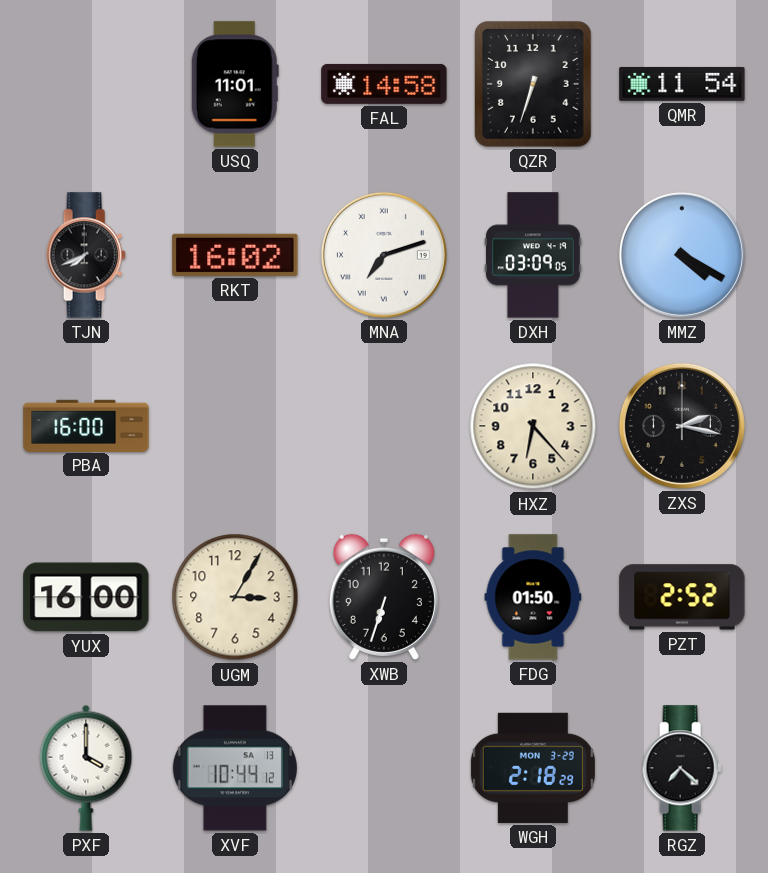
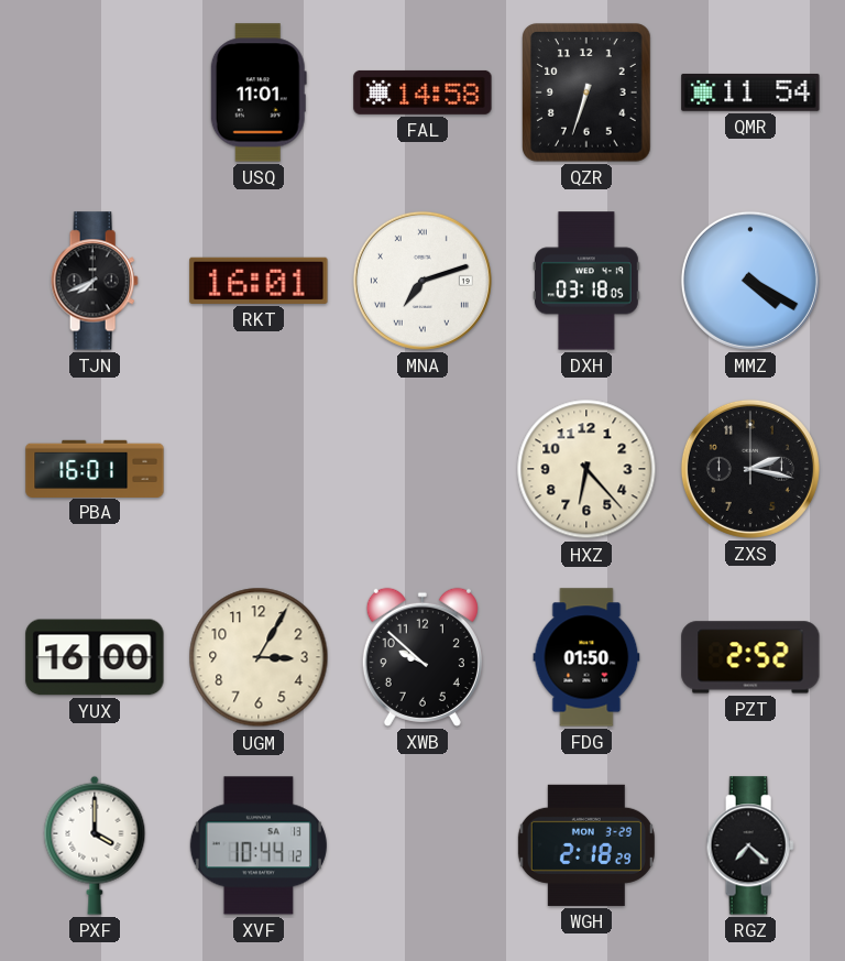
RKT: 16:02 -> 16:01 (259, 281)
DXH: 03:09 -> 03:18 (586, 281)
PBA: 16:00 -> 16:01 (95, 468)
XWB: 6:33 -> 9:52 (422, 657)
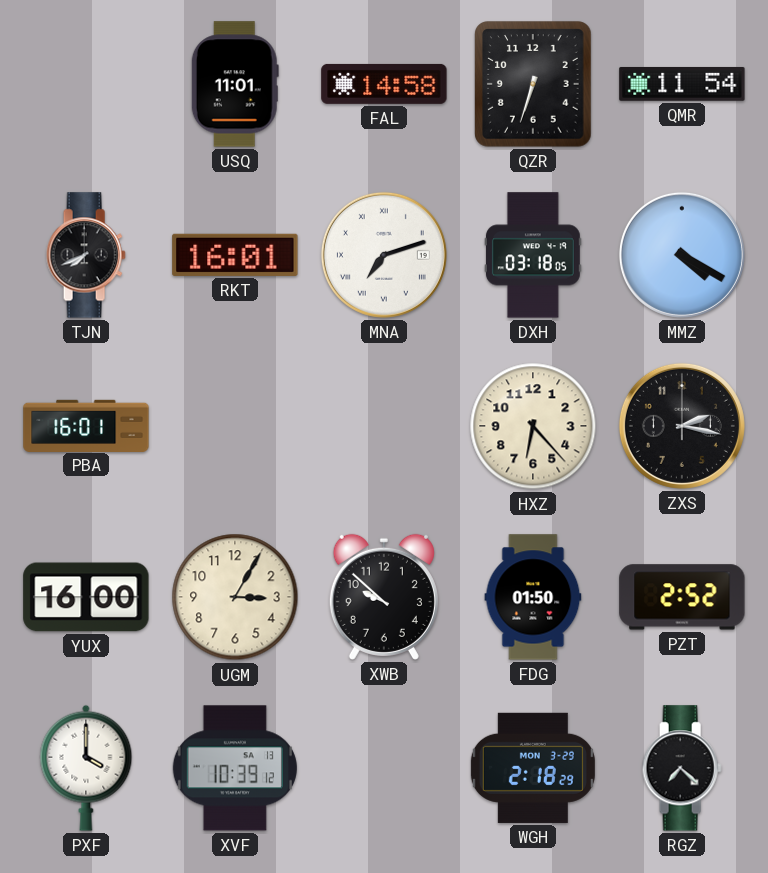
XVF: 10:44 -> 10:39 (235, 768)
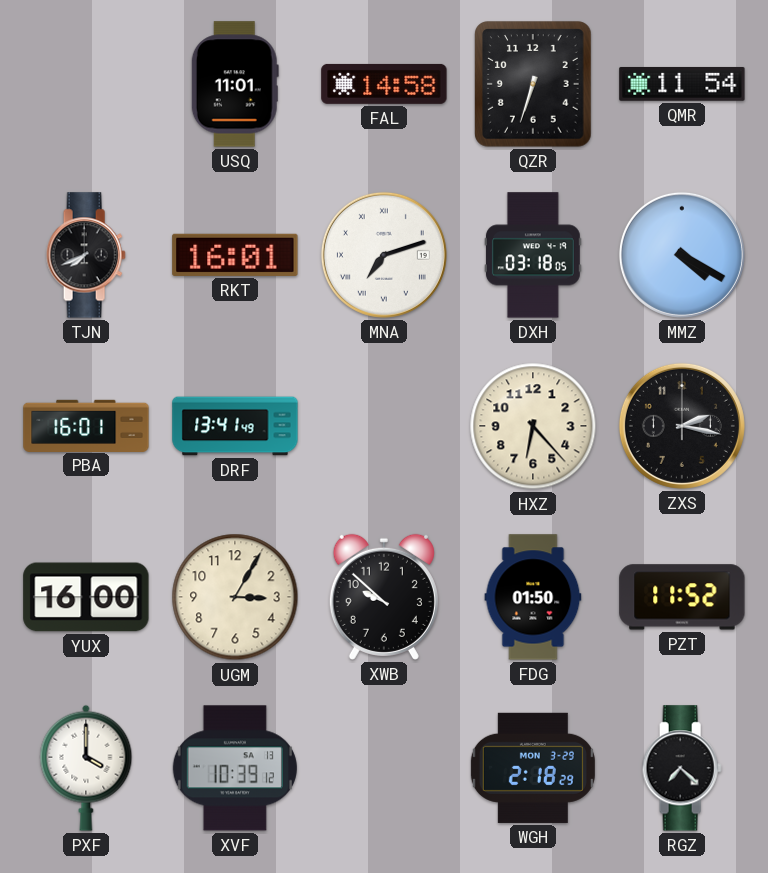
DRF: none -> 13:41 (235, 426)
PZT: 2:52 -> 11:52 (682, 597)
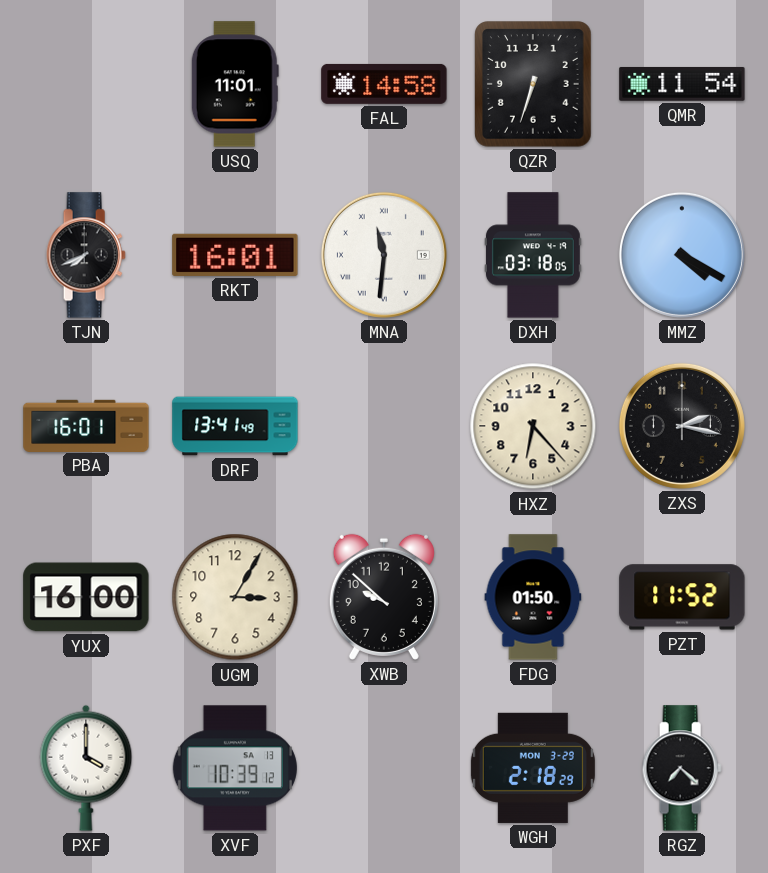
MNA: 7:12 -> 11:31 (384, 255)
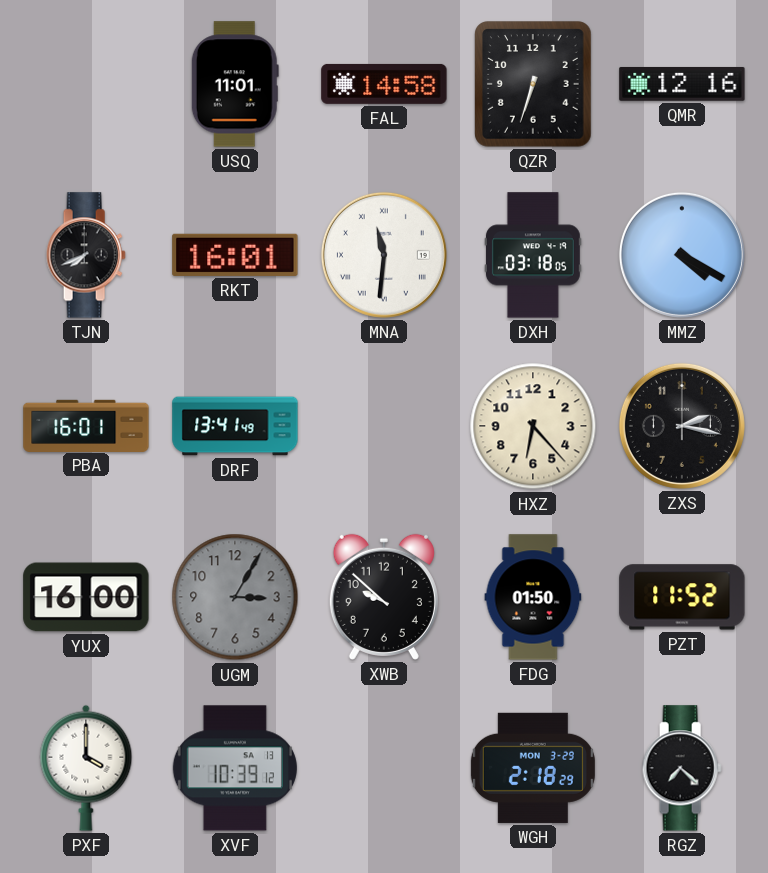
QMR: 11:54 -> 12:16 (682, 84)
UGM dial: cream -> grey (235, 597)
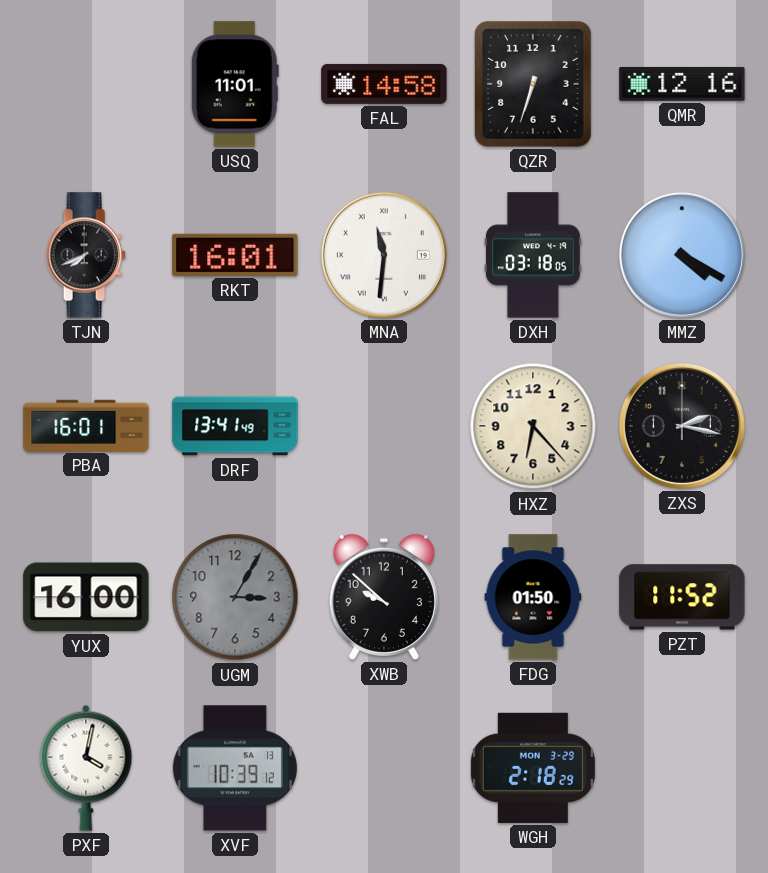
PXF: 4:00 -> 4:02 (86, 768)
RGZ: 7:22 -> none (682, 768)
